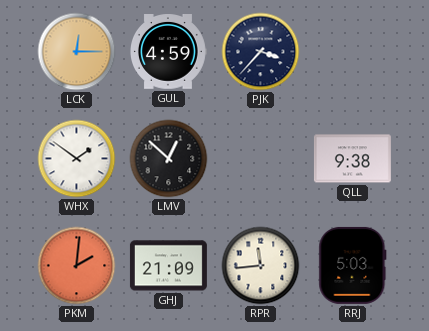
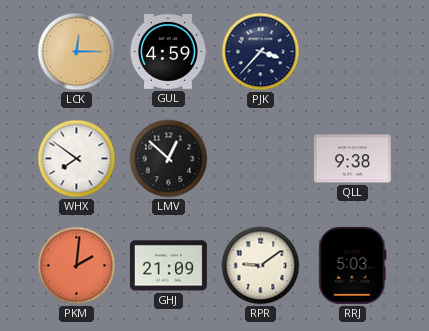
WHX: 1:51 -> 7:51 (77, 159)
RPR: 11:44 -> 9:09 (261, 266)
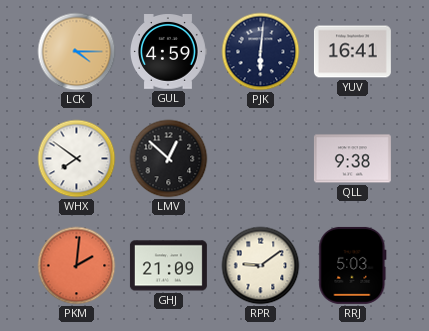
LCK: 12:15 -> 4:15 (77, 52)
PJK: 3:37 -> 6:01 (261, 52)
YUV: none -> 16:41 (352, 52)
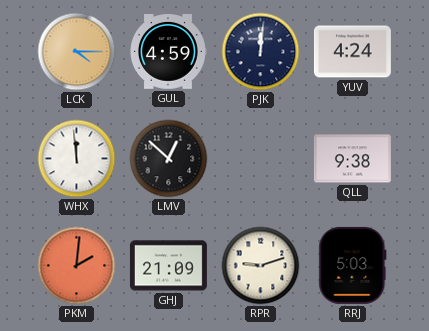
PJK: 6:01 -> 12:01 (261, 52)
YUV: 16:41 -> 4:24 (352, 52)
WHX: 7:51 -> 11:59 (77, 159)
RPR: 9:09 -> 9:12 (261, 266)
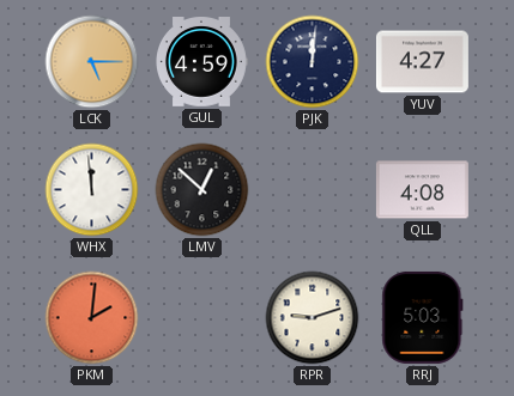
LCK: 4:15 -> 5:15 (92, 62)
YUV: 4:24 -> 4:27 (422, 62)
QLL: 9:38 -> 4:08 (422, 190)
GHJ: 21:09 -> none (168, 266)
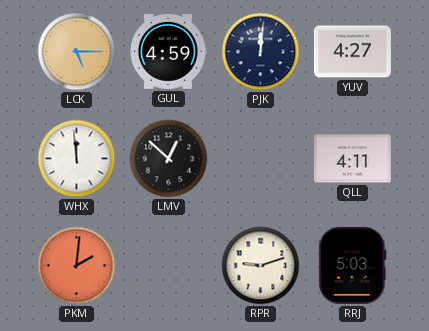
QLL: 4:08 -> 4:11 (352, 159)
